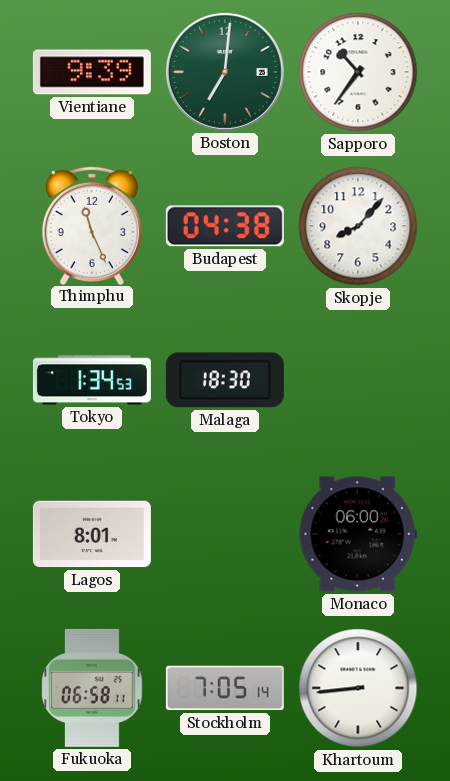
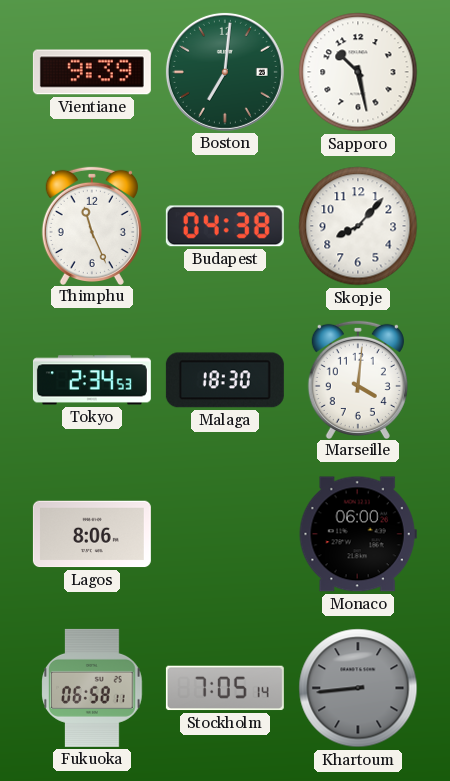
Sapporo: 10:36 -> 10:28 (358, 72)
Tokyo: 1:34 -> 2:34 (92, 380)
Marseille: none -> 4:01 (358, 379)
Lagos: 8:01 -> 8:06 (92, 534)
Khartoum dial: white -> grey (358, 688)
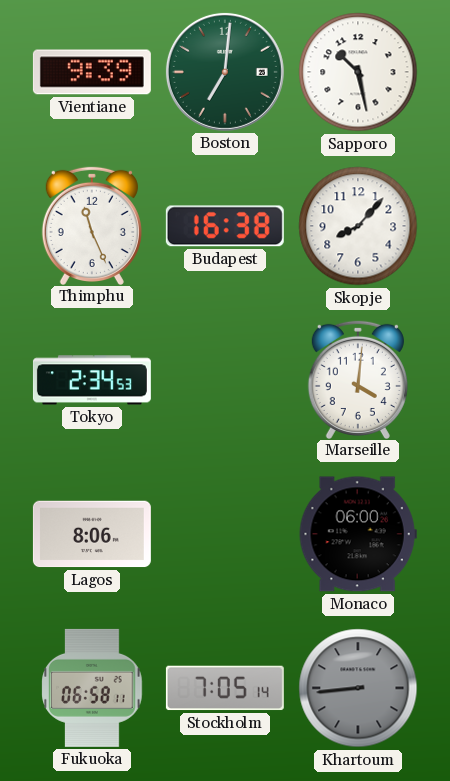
Budapest: 04:38 -> 16:38 (225, 226)
Malaga: 18:30 -> none (225, 380)
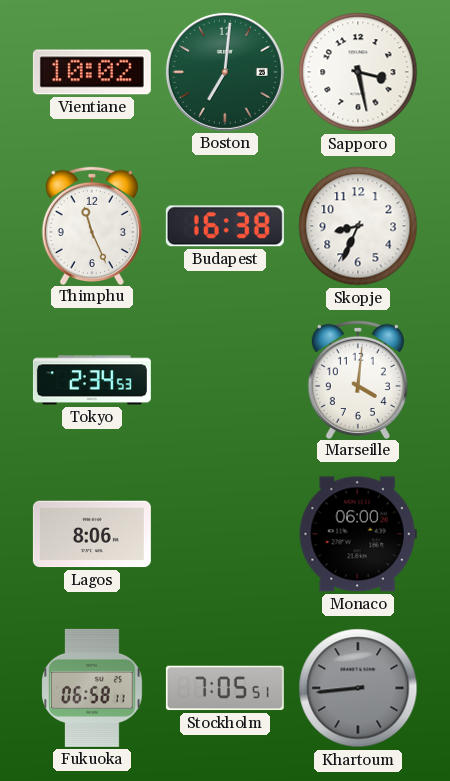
Vientiane: 9:39 -> 10:02 (92, 72)
Sapporo: 10:28 -> 3:28 (358, 72)
Skopje: 8:07 -> 8:34 (358, 226)
Stockholm: 7:05:14 -> 7:05:51 (225, 688)
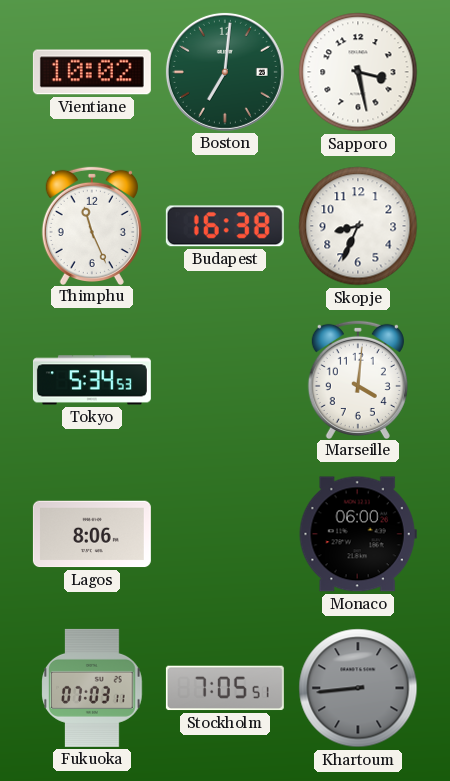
Tokyo: 2:34 -> 5:34 (92, 380)
Fukuoka: 06:58 -> 07:03 (92, 688)
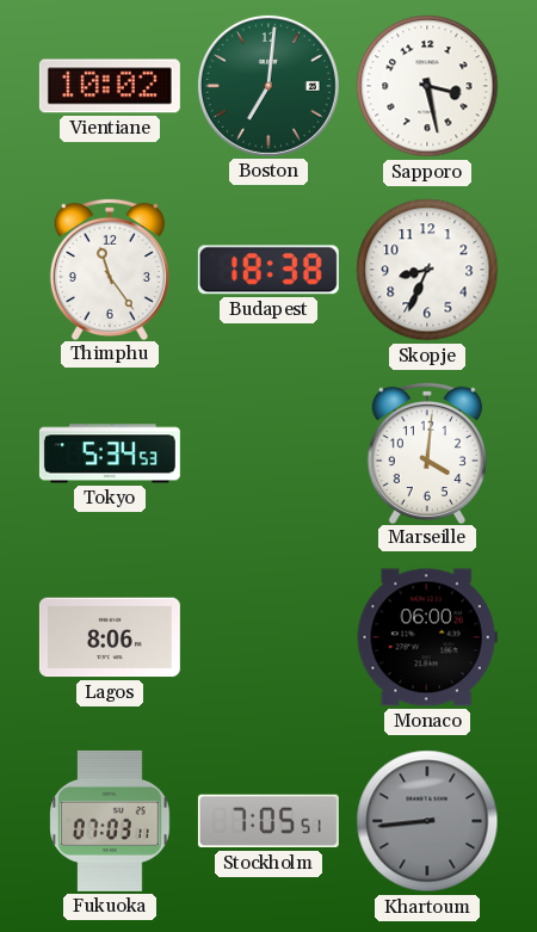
Thimphu: 11:26 -> 11:24 (110, 269)
Budapest: 16:38 -> 18:38 (268, 270)
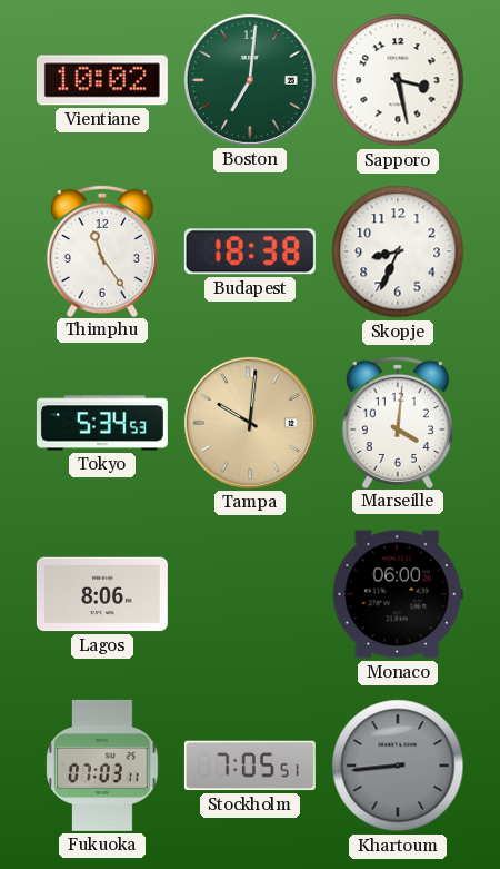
Tampa: none -> 10:01 (250, 423)
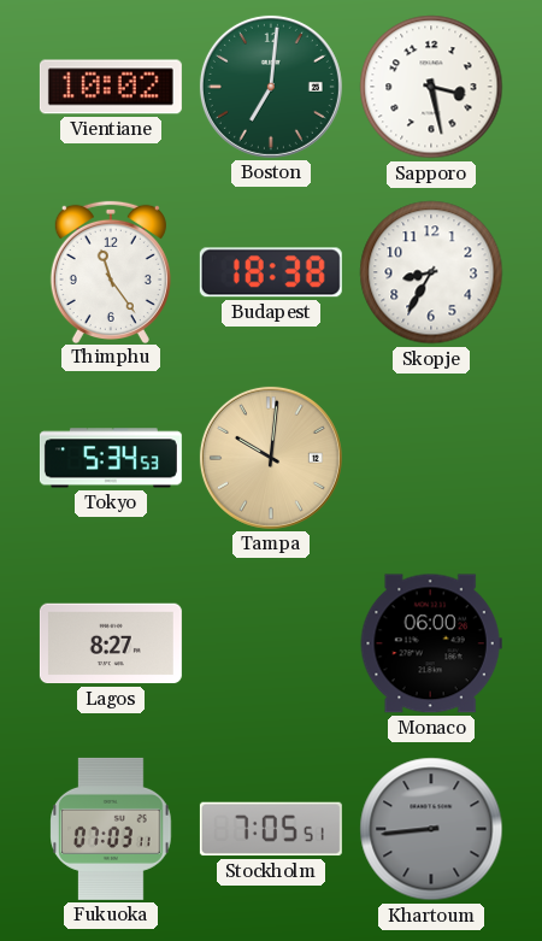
Skopje: 8:34 -> 8:35 (431, 272)
Marseille: 4:01 -> none (398, 422)
Lagos: 8:06 -> 8:27 (111, 643)
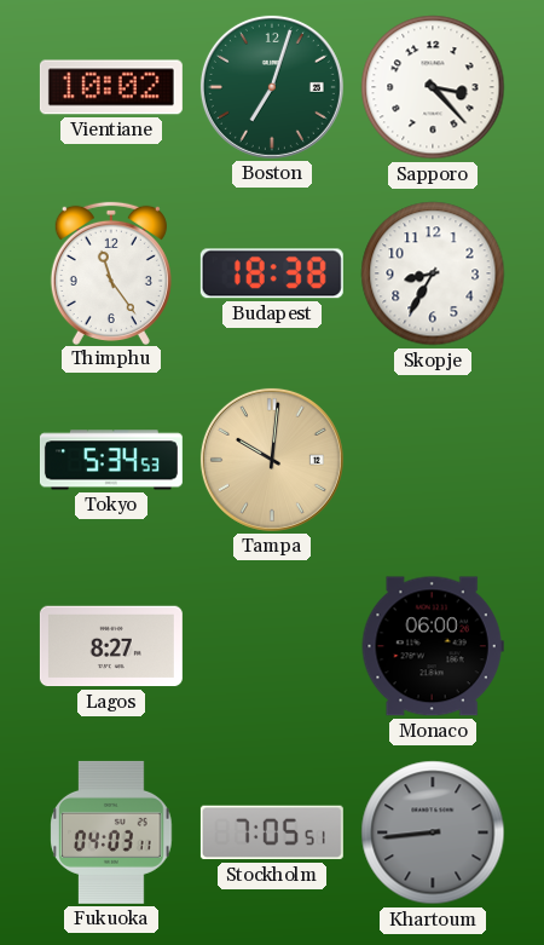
Boston: 7:01 -> 7:03 (272, 87)
Sapporo: 3:28 -> 3:23 (433, 87)
Fukuoka: 07:03 -> 04:03 (111, 832)
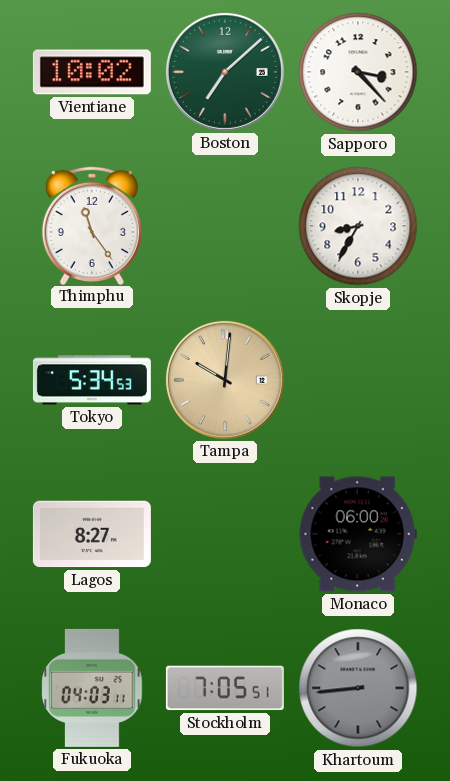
Boston: 7:03 -> 7:08 (225, 72)
Budapest: 18:38 -> none (272, 273)
